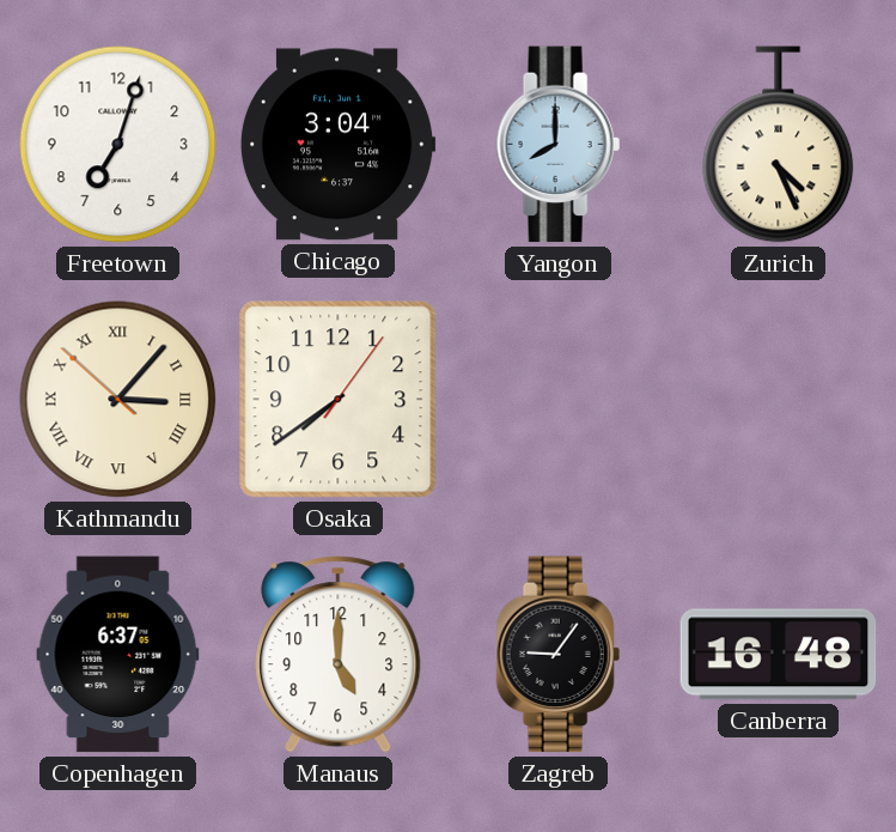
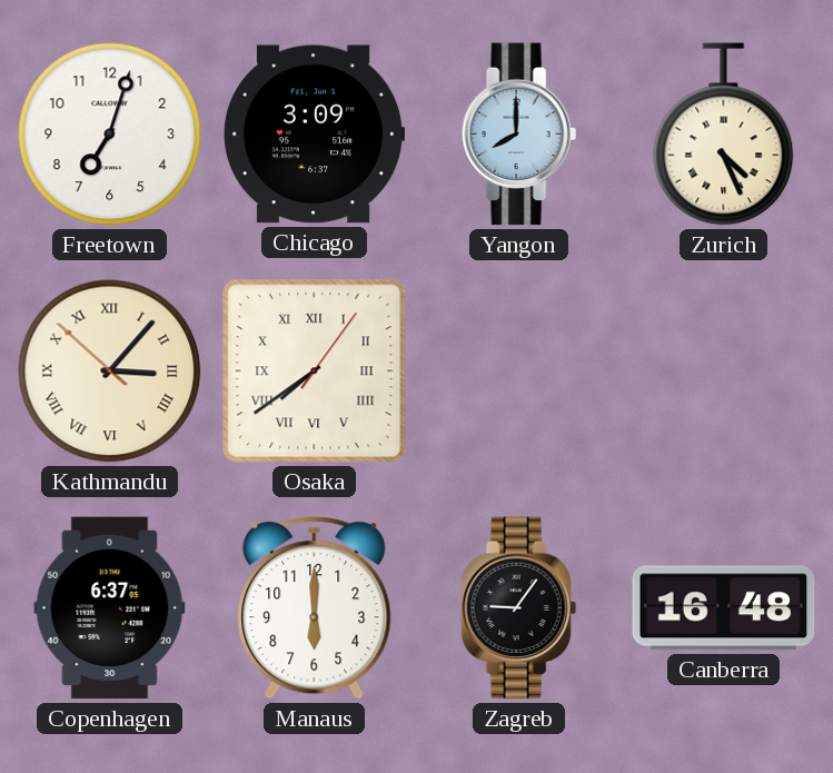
Chicago: 3:04 -> 3:09 (314, 135)
Osaka numerals: Arabic -> Roman (315, 371)
Manaus: 5:00 -> 6:00 (315, 608)
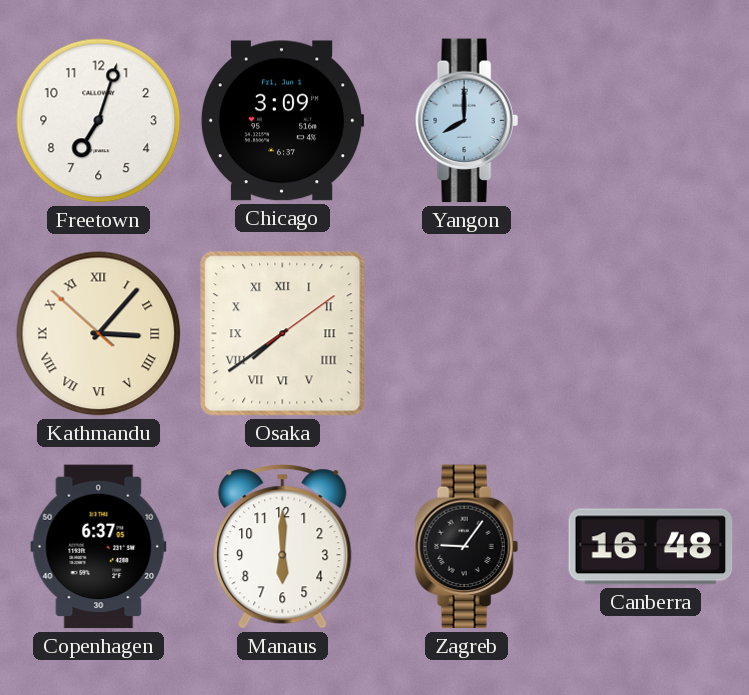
Zurich: 4:26 -> none (724, 135)
Osaka: 7:39:06 -> 7:39:09 (283, 334)
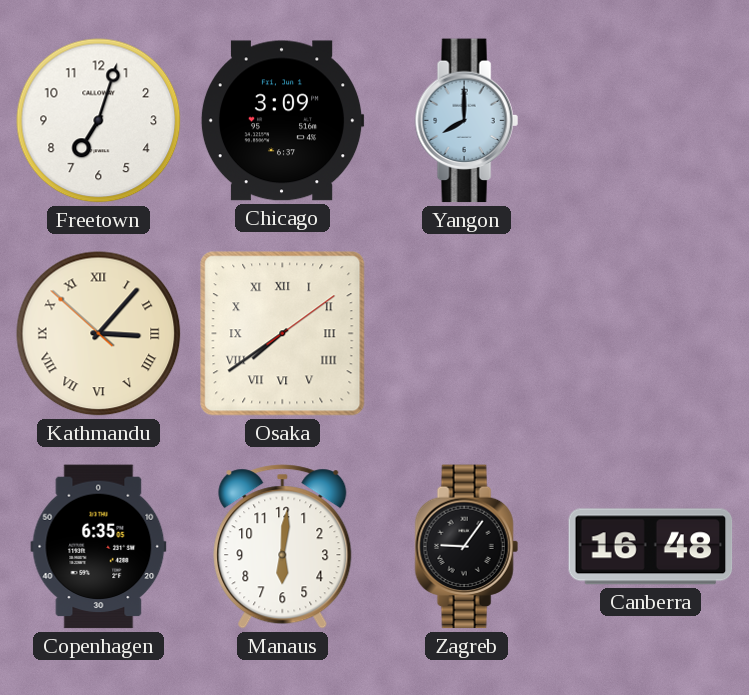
Copenhagen: 6:37 -> 6:35 (99, 547)
Manaus: 6:00 -> 6:01 (283, 547)
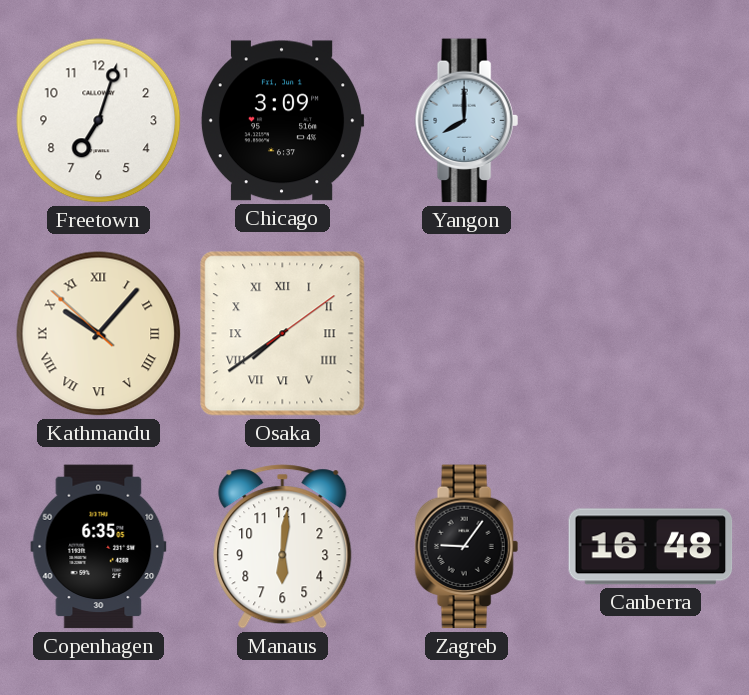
Kathmandu: 3:06 -> 10:06 (99, 334)
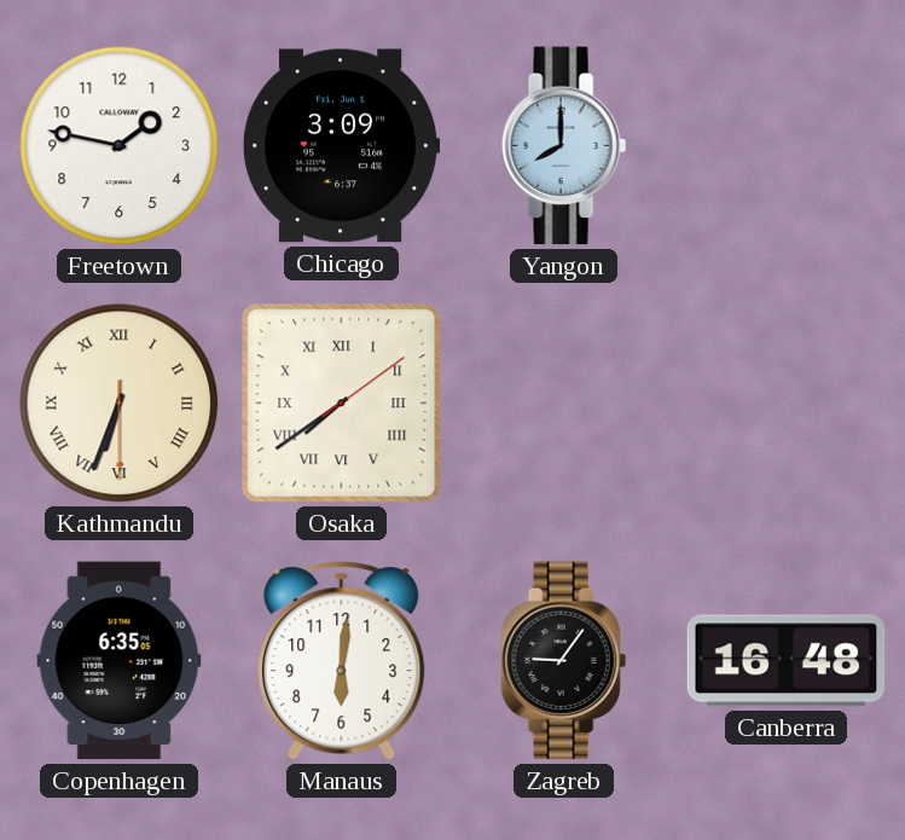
Freetown: 7:03 -> 1:47 (120, 146)
Kathmandu: 10:06 -> 6:33 (120, 404)
